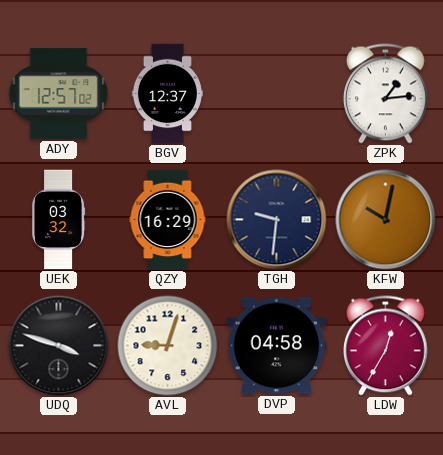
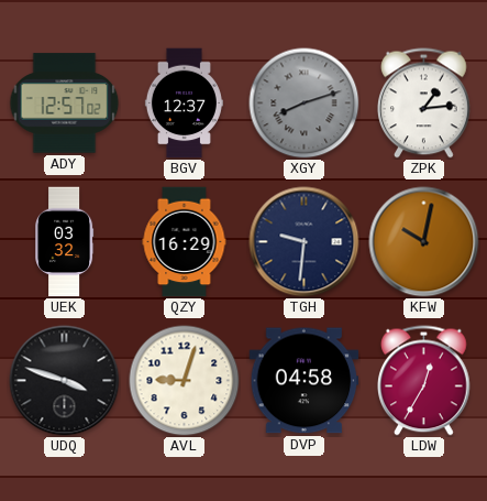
XGY: none -> 8:12 (305, 104)
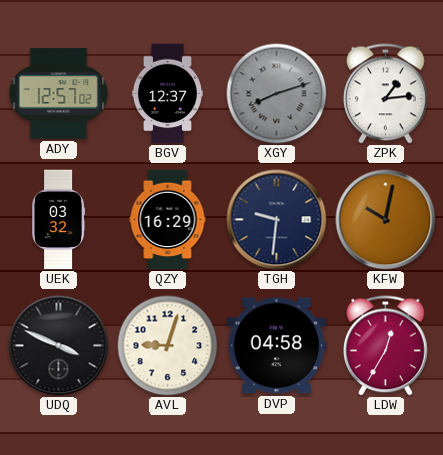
UDQ: 3:48 -> 3:49 (59, 346)
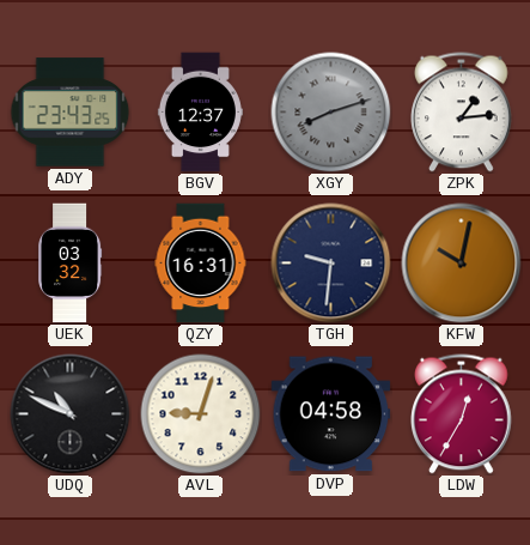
ADY: 12:57 -> 23:43 (71, 113)
QZY: 16:29 -> 16:31 (201, 264)
UDQ: 3:49 -> 10:49 (71, 414)
